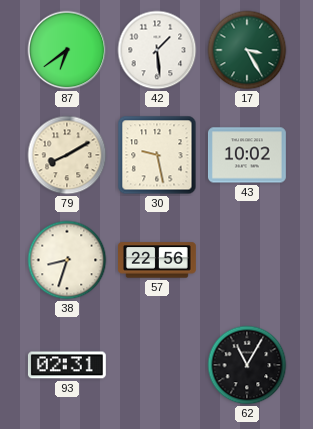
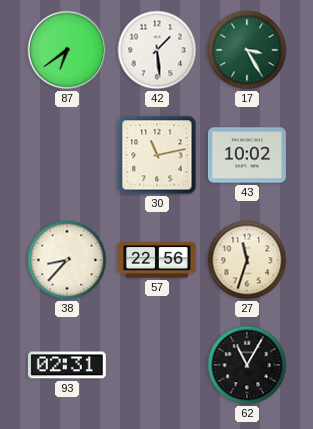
79: 8:10 -> none (67, 155)
30: 9:28 -> 11:13 (157, 155)
38: 8:33 -> 8:37 (67, 260)
27: none -> 11:33 (247, 260)
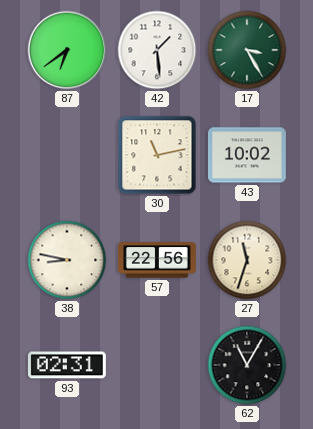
38: 8:37 -> 8:47 (67, 260)
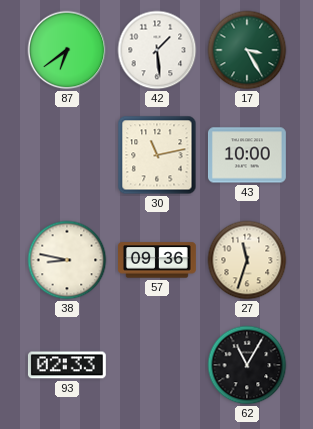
43: 10:02 -> 10:00 (247, 155)
57: 22:56 -> 09:36 (158, 260)
93: 02:31 -> 02:33 (67, 365)
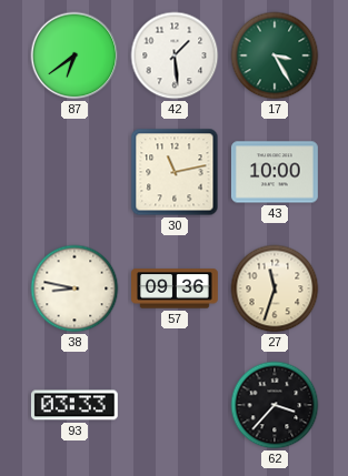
93: 02:33 -> 03:33 (74, 405)
62: 11:05 -> 3:37 (275, 405)
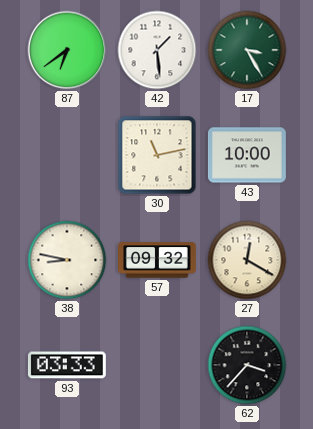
57: 09:36 -> 09:32 (158, 260)
27: 11:33 -> 12:20 (247, 260)
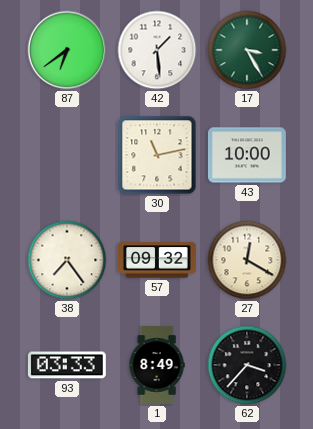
38: 8:47 -> 7:24 (67, 260)
1: none -> 8:49 (157, 366)
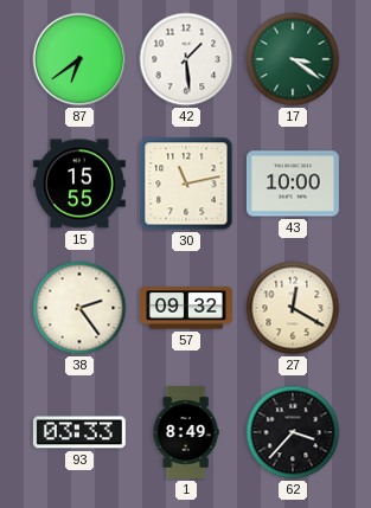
17: 3:25 -> 3:21 (293, 59)
15: none -> 15:55 (79, 184)
38: 7:24 -> 2:24 (79, 308)
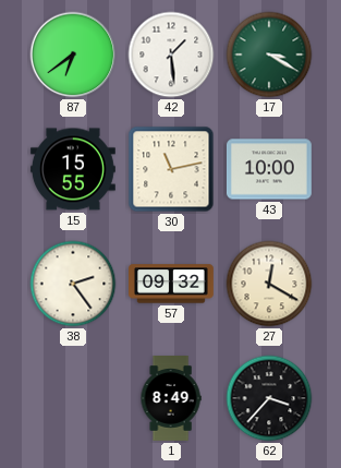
17: 3:21 -> 3:20 (269, 55)
93: 03:33 -> none (79, 432)
